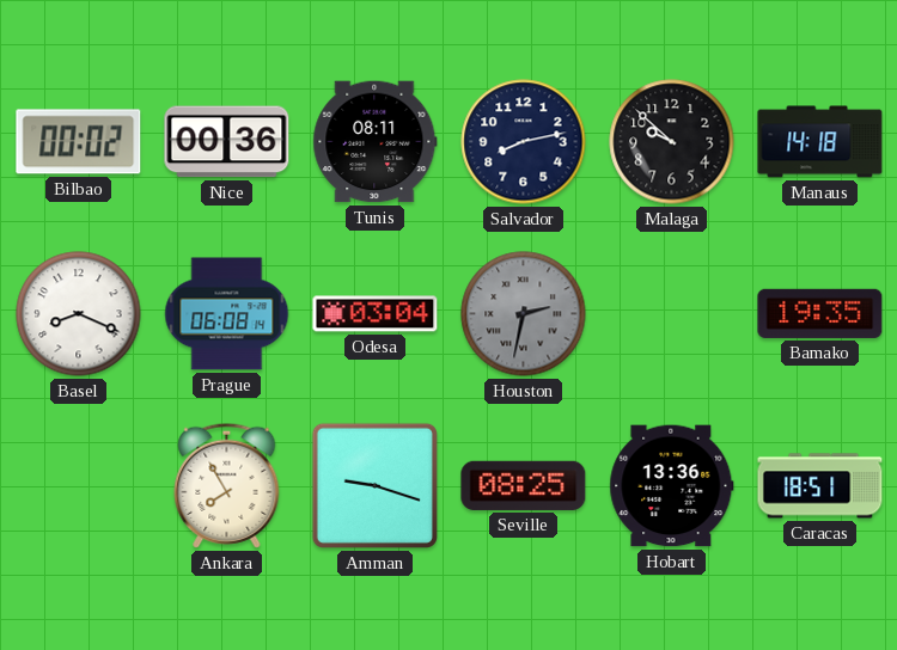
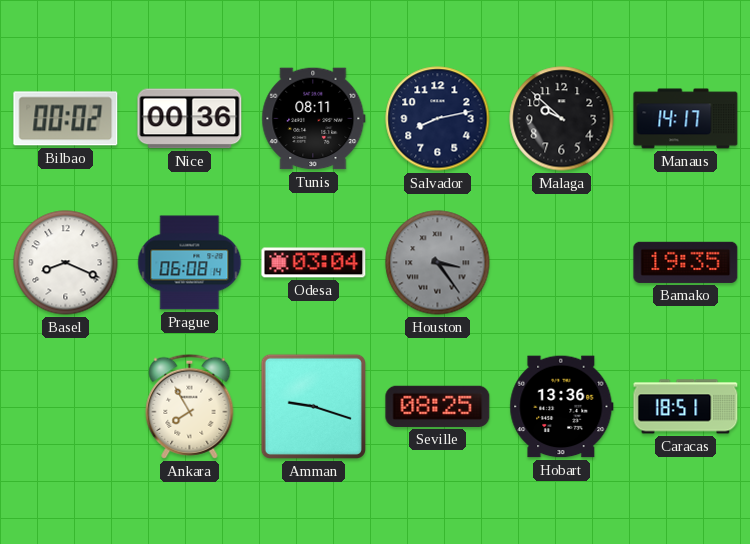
Manaus: 14:18 -> 14:17 (686, 119)
Houston: 2:32 -> 3:24 (438, 263)
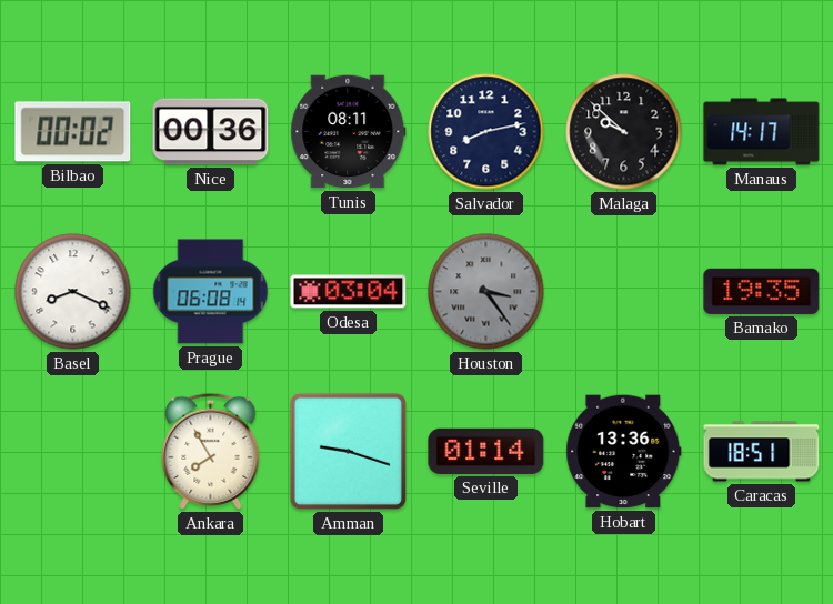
Seville: 08:25 -> 01:14 (486, 451)
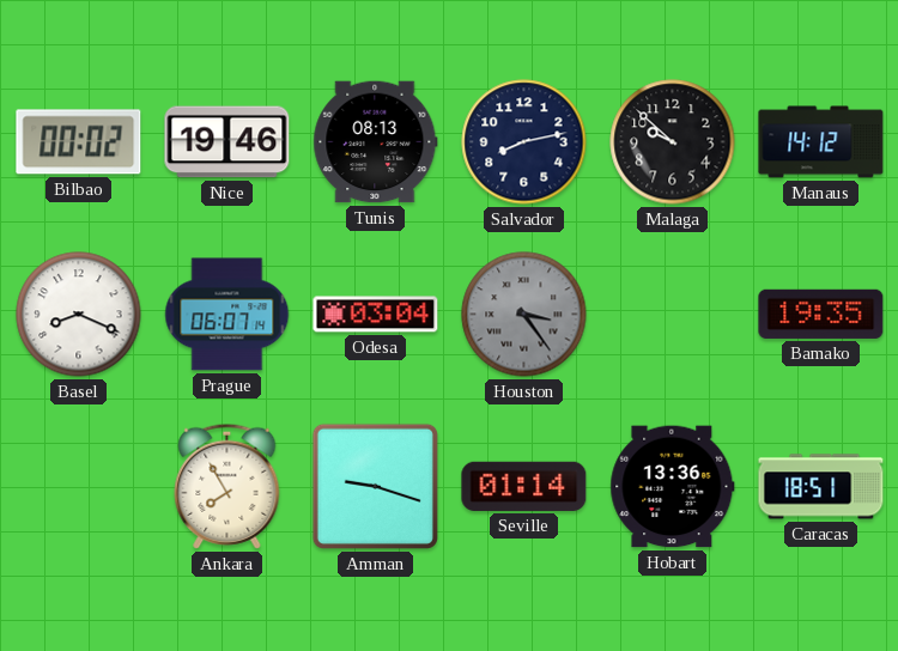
Nice: 00:36 -> 19:46 (227, 142)
Tunis: 08:11 -> 08:13 (376, 142)
Manaus: 14:17 -> 14:12 (821, 142)
Prague: 06:08 -> 06:07 (227, 315)
